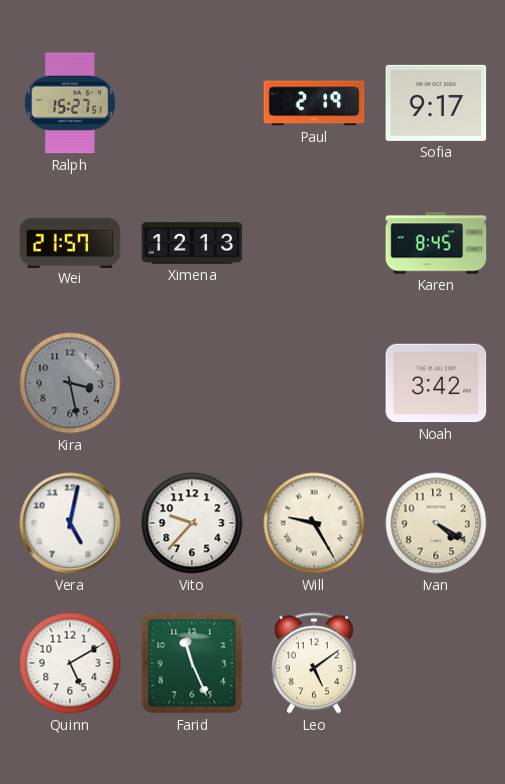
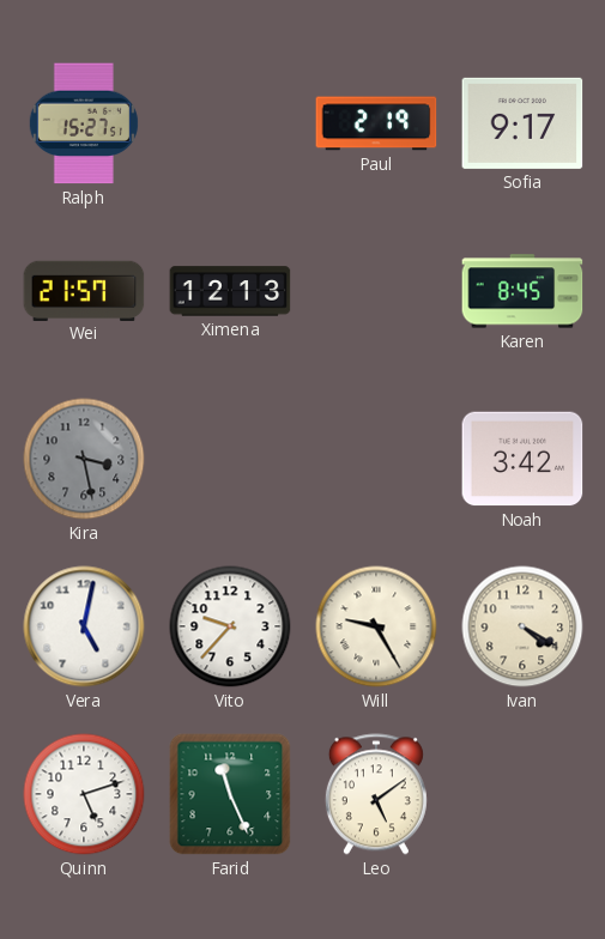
Quinn: 5:10 -> 5:12 (84, 794)
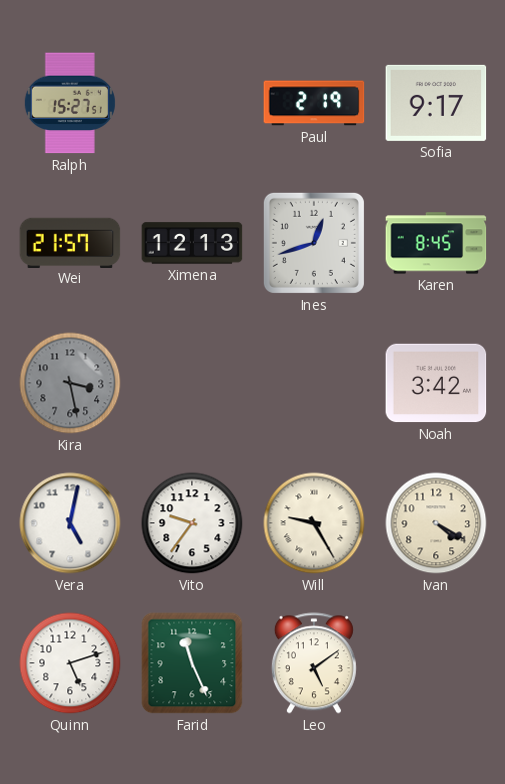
Ines: none -> 12:42 (314, 243)
Vito: 9:37 -> 9:36 (192, 523)
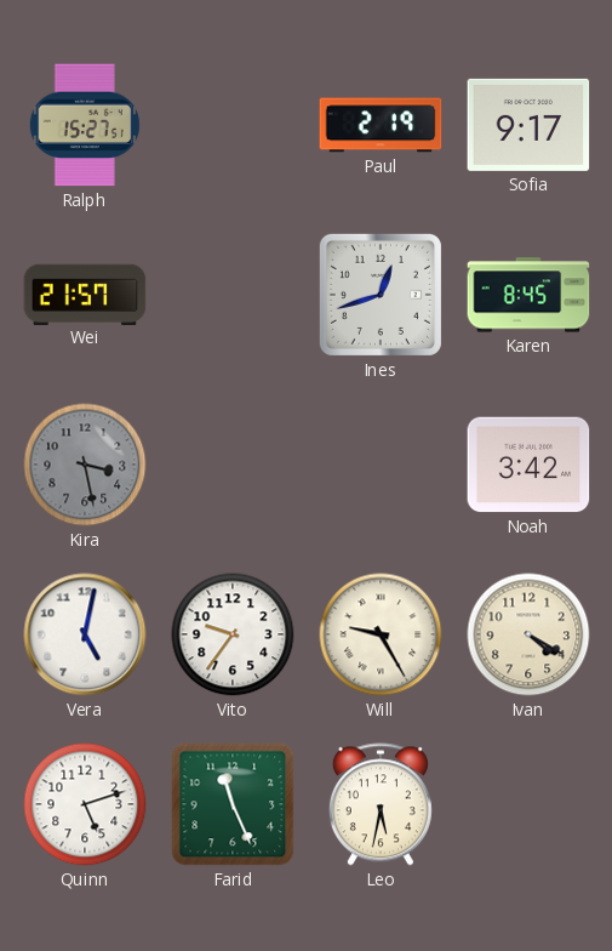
Ximena: 12:13 -> none (192, 243)
Leo: 5:09 -> 5:32 (381, 804)
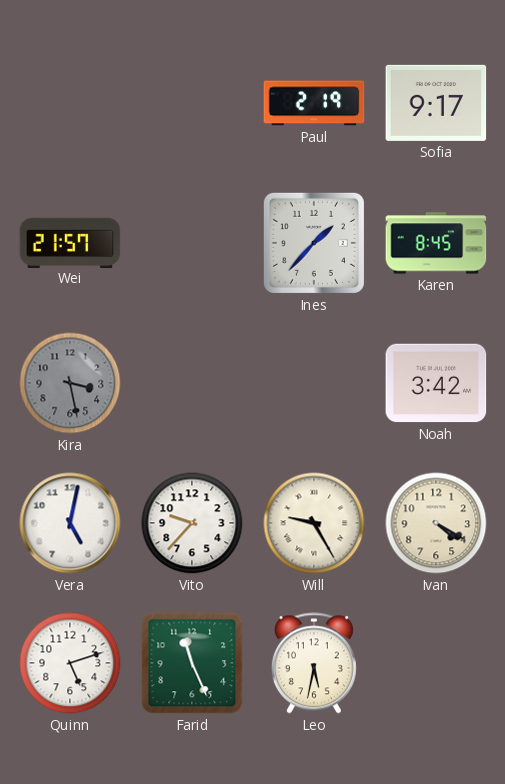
Ralph: 15:27 -> none (85, 125)
Ines: 12:42 -> 1:37 (314, 243)
Vito: 9:36 -> 9:37 (192, 523)
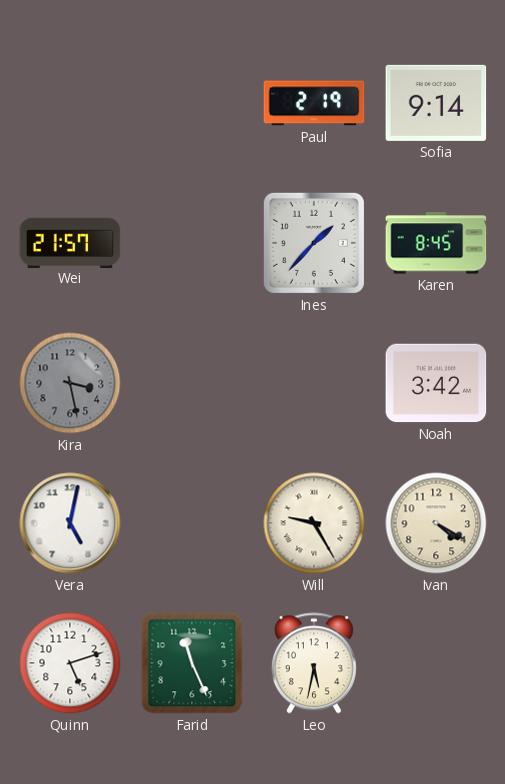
Sofia: 9:17 -> 9:14 (436, 103)
Vito: 9:37 -> none (192, 523)
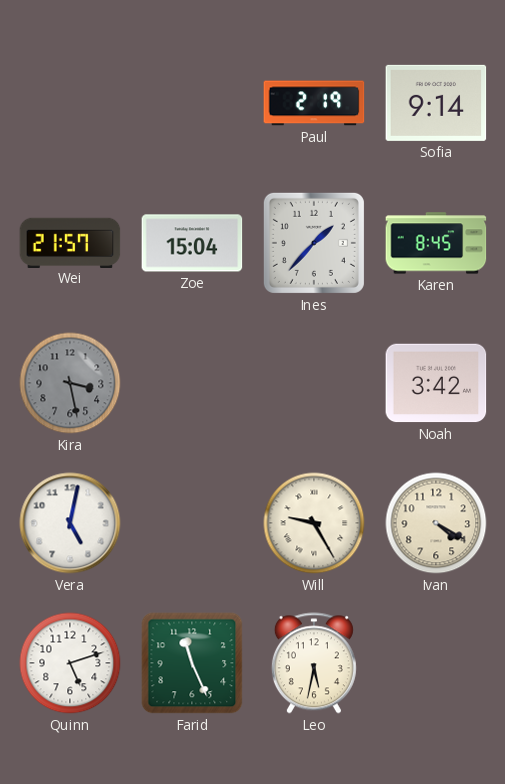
Zoe: none -> 15:04 (192, 243)
